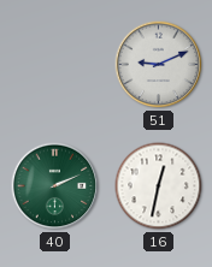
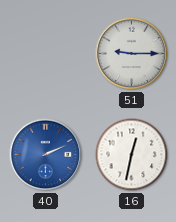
51: 9:11 -> 9:15 (132, 54)
40 dial: green -> blue (46, 155)
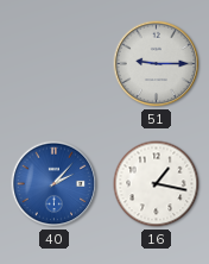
40: 2:11 -> 2:07 (55, 184)
16: 12:32 -> 1:17 (157, 184)
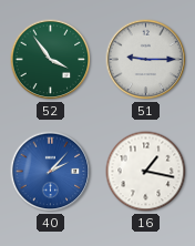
52: none -> 3:54 (51, 60)
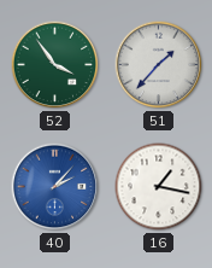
51: 9:15 -> 1:37 (159, 65)
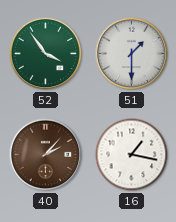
51: 1:37 -> 1:30 (132, 54)
40 dial: blue -> brown (46, 155)
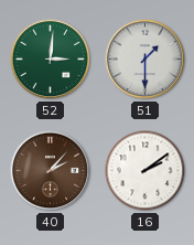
52: 3:54 -> 3:01 (51, 60)
16: 1:17 -> 2:09 (145, 171)
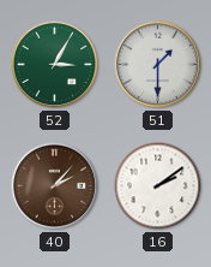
52: 3:01 -> 3:05 (55, 65)
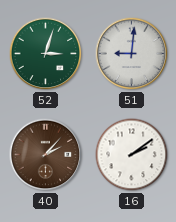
52: 3:05 -> 3:03 (46, 54)
51: 1:30 -> 9:01 (132, 54)
